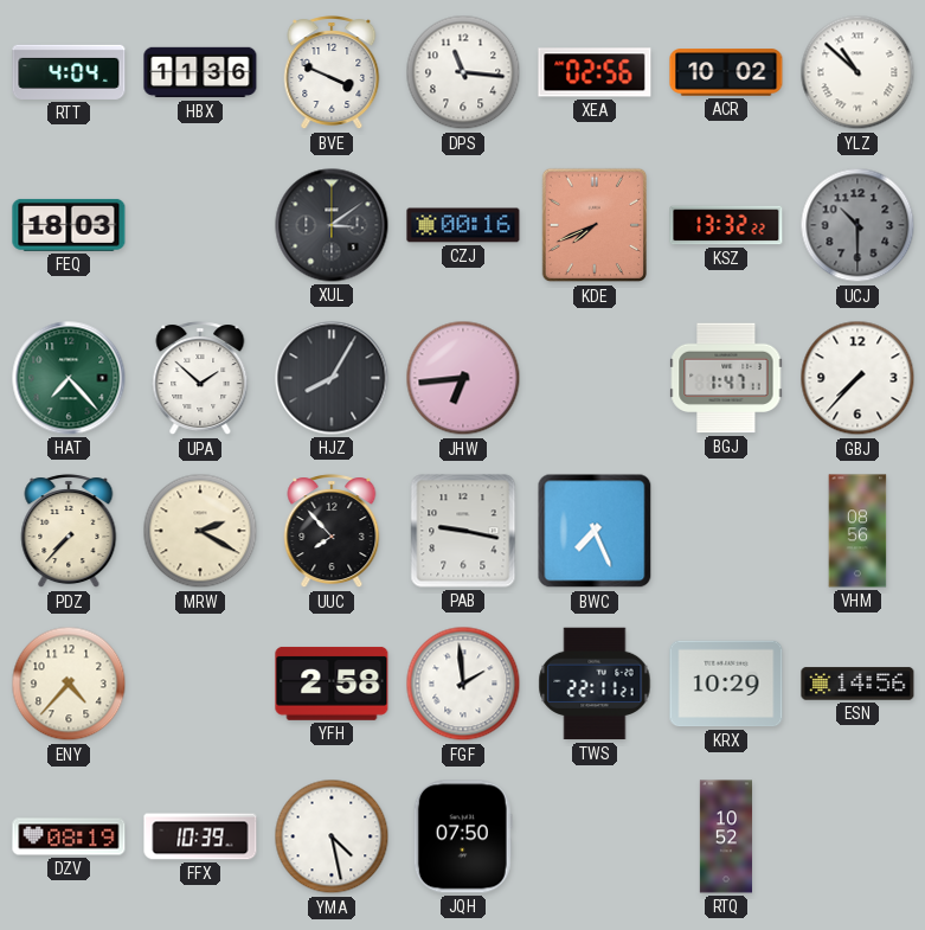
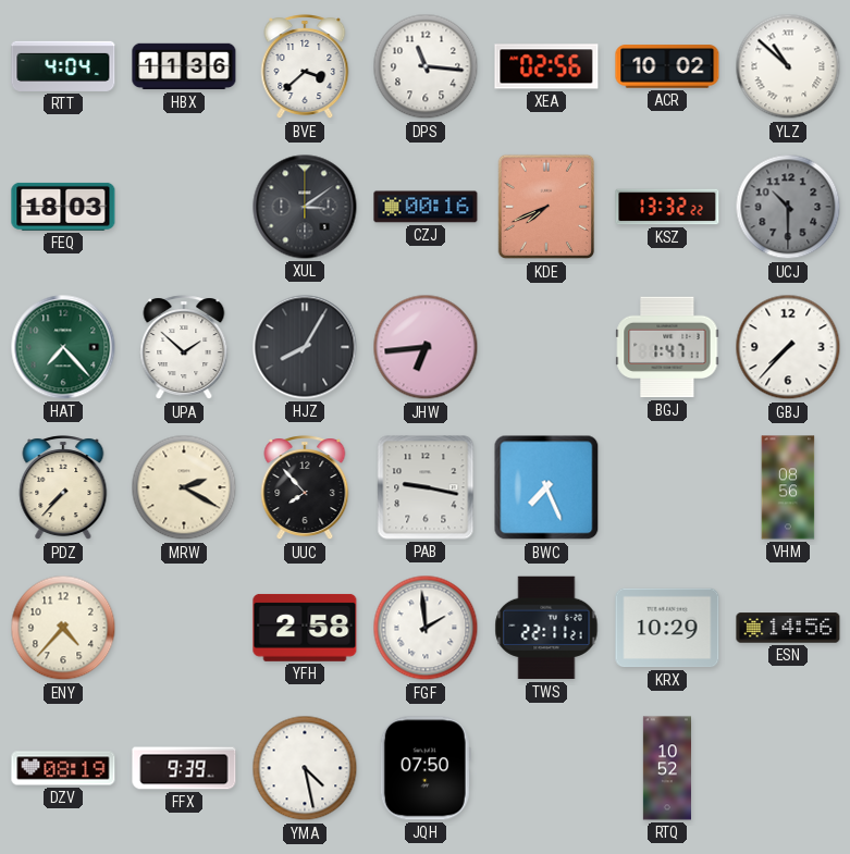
BVE: 3:49 -> 3:38 (305, 67)
FFX: 10:39 -> 9:39 (184, 768)
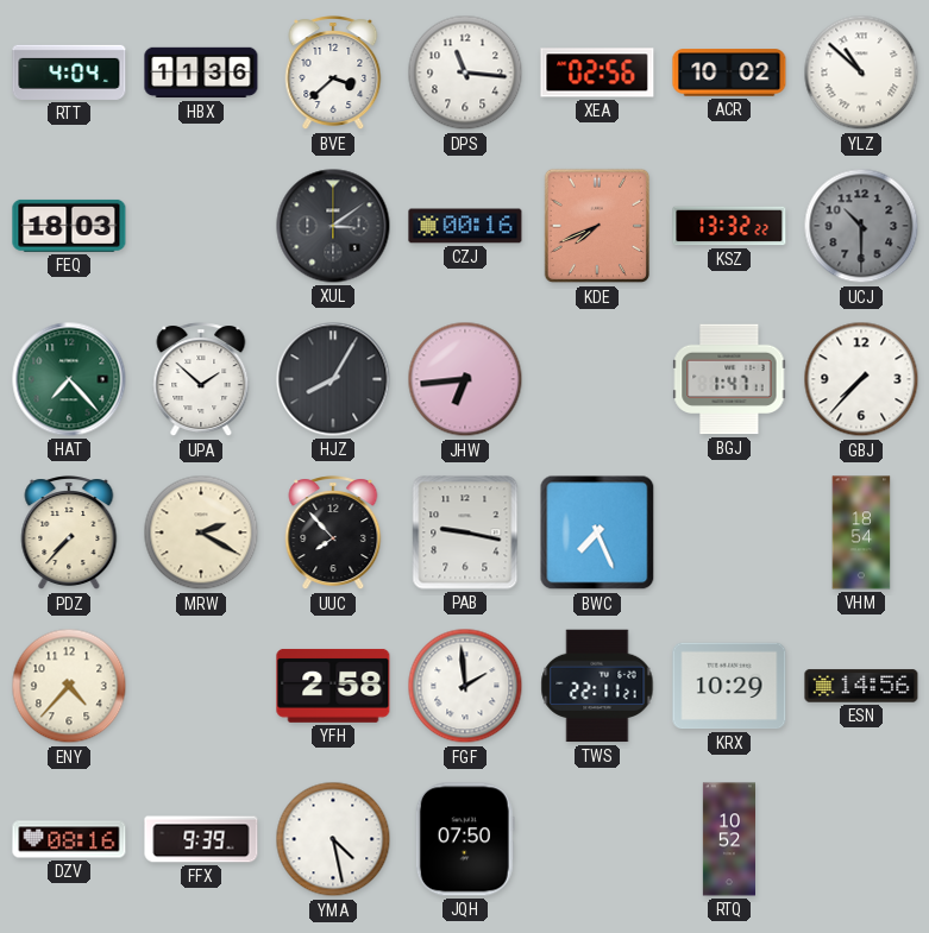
VHM: 08:56 -> 18:54 (861, 532)
DZV: 08:19 -> 08:16 (69, 839)
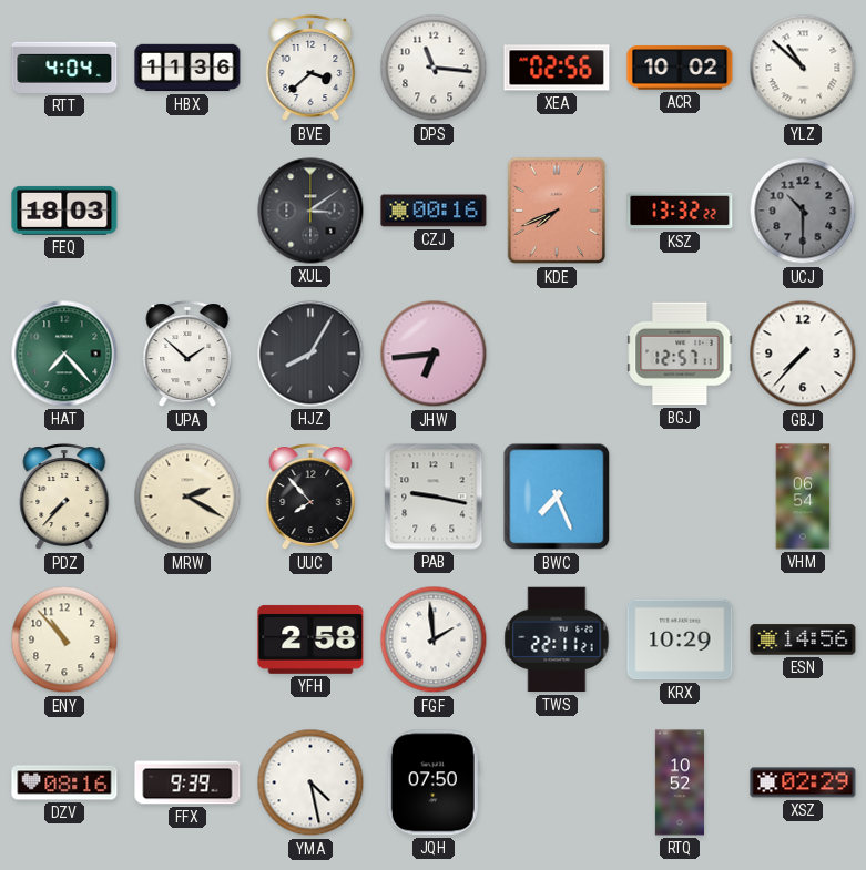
BGJ: 1:47 -> 12:57 (680, 354)
VHM: 18:54 -> 06:54 (803, 497)
ENY: 4:37 -> 10:53 (64, 639)
XSZ: none -> 02:29 (803, 782)
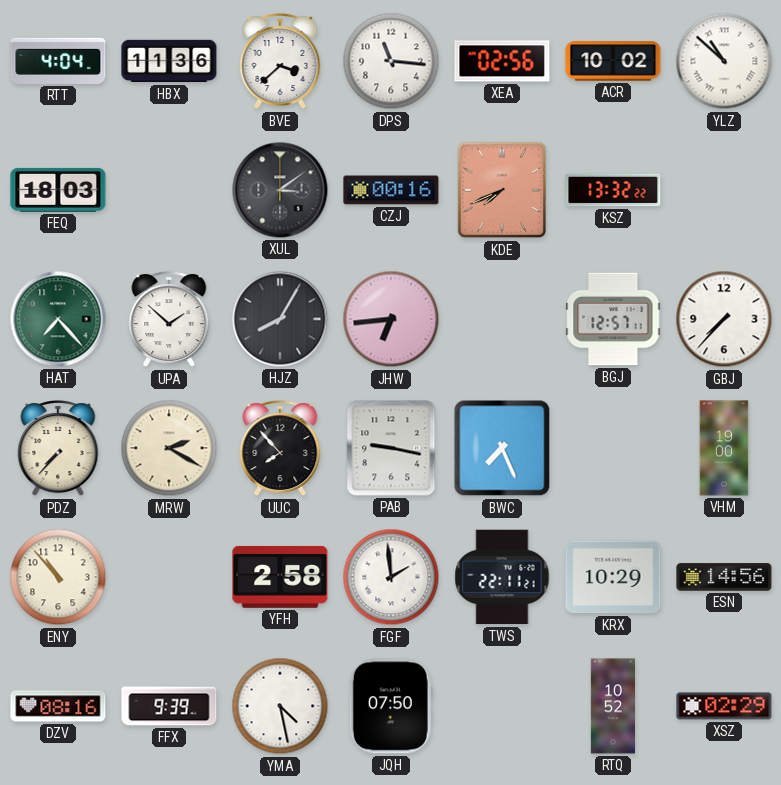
UCJ: 10:30 -> none (803, 211)
VHM: 06:54 -> 19:00 (724, 448)
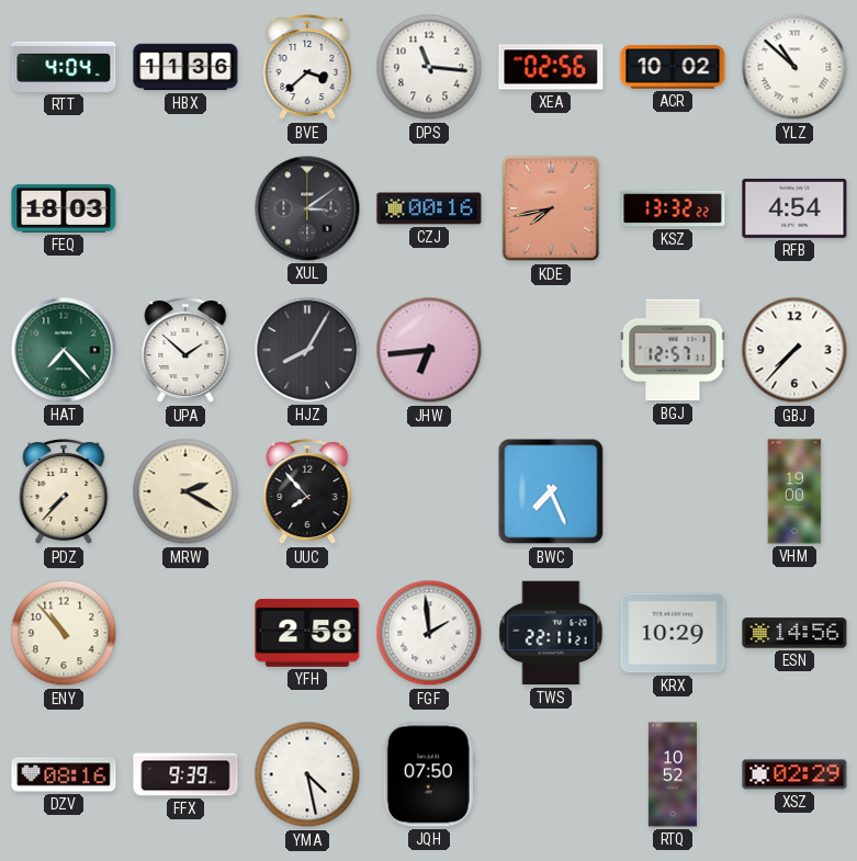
KDE: 7:41 -> 7:43 (551, 208)
RFB: none -> 4:54 (794, 208)
PAB: 9:17 -> none (391, 448)
